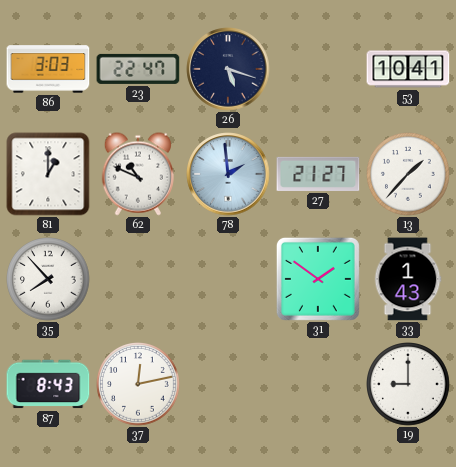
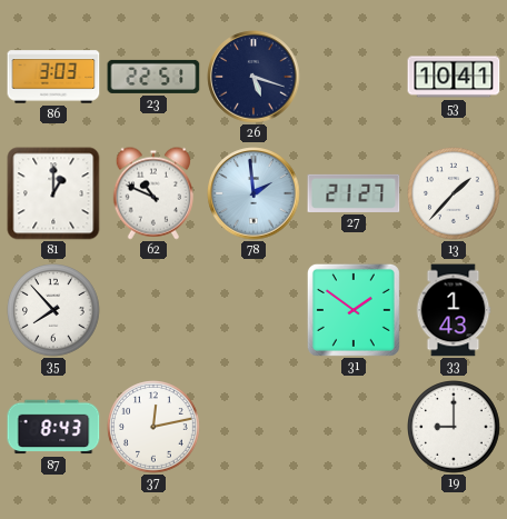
23: 22:47 -> 22:51 (153, 77)
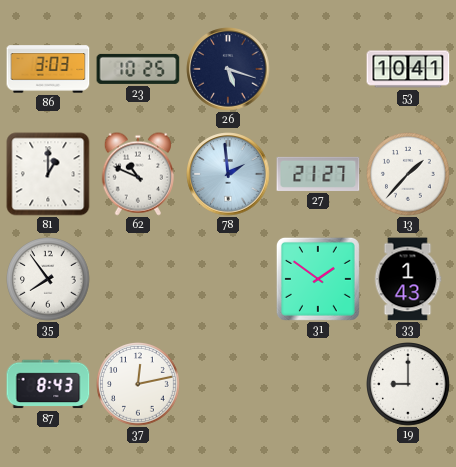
23: 22:51 -> 10:25 (138, 69)
35: 7:53 -> 7:54 (48, 280)
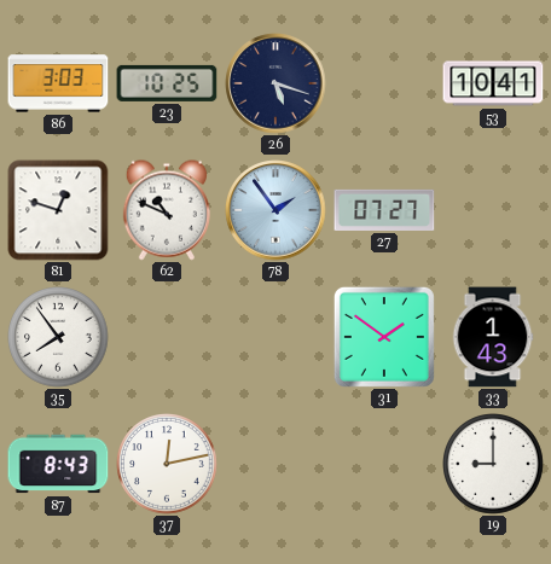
81: 1:00 -> 12:48 (58, 210)
78: 1:59 -> 1:54 (275, 210)
27: 21:27 -> 07:27 (384, 210)
13: 1:37 -> none (408, 175)
